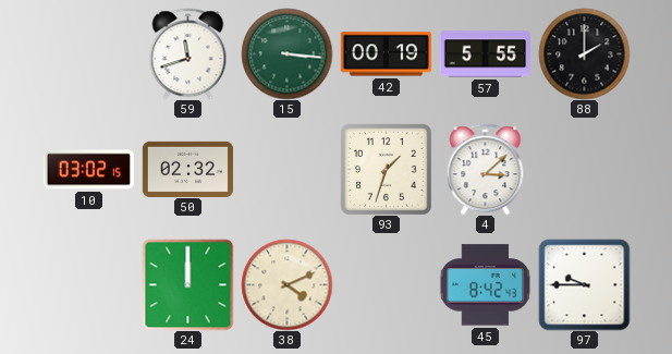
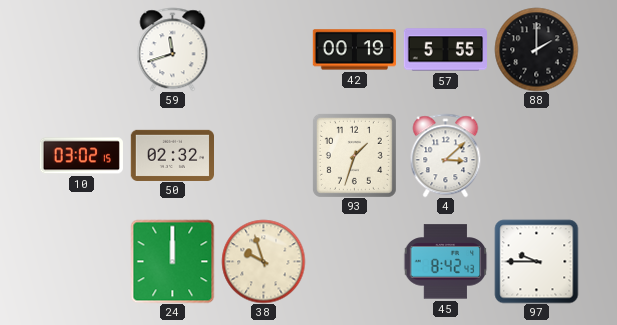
15: 3:16 -> none (286, 53)
38: 4:11 -> 9:57 (263, 261)
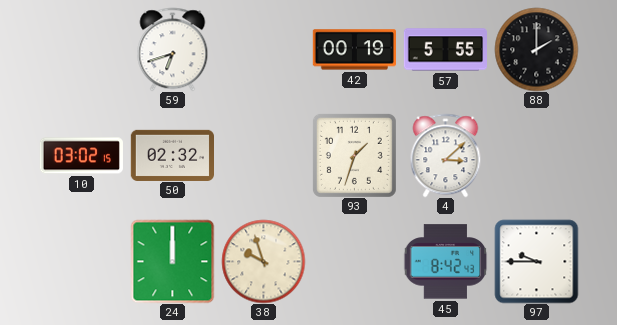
59: 11:42 -> 6:42 (173, 49)
